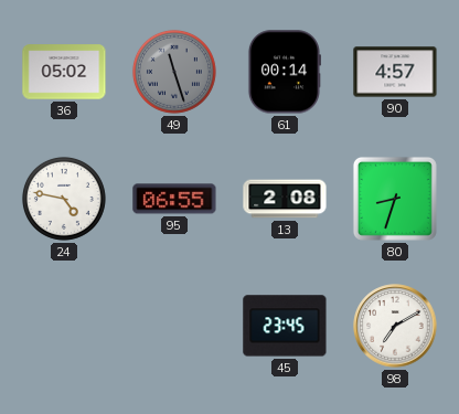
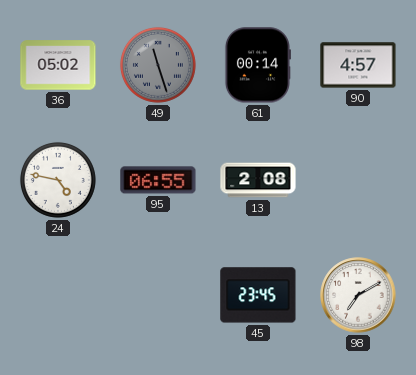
80: 8:33 -> none (395, 199)
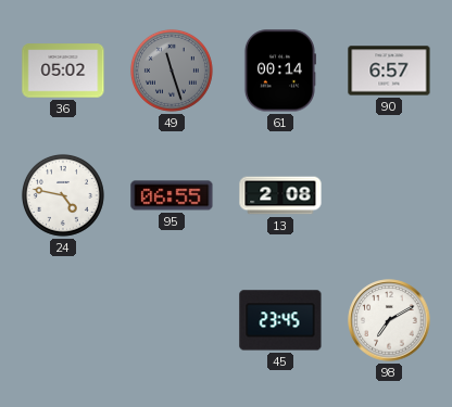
90: 4:57 -> 6:57 (389, 71)
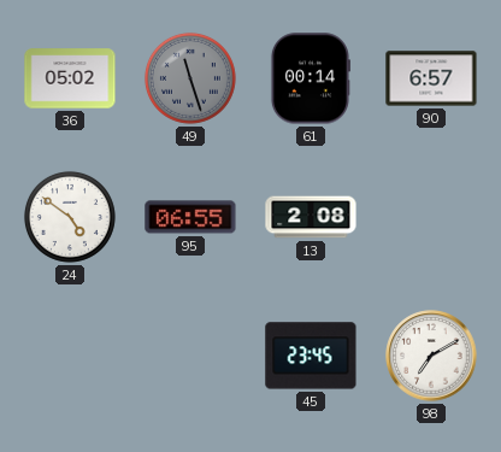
24: 4:47 -> 4:51 (70, 217)
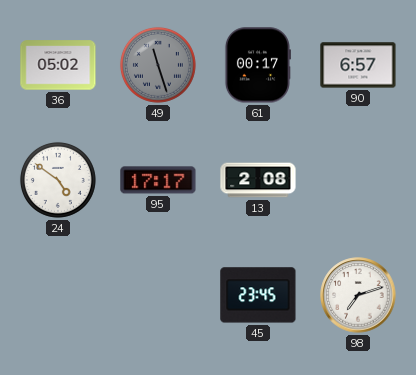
61: 00:14 -> 00:17 (257, 65)
95: 06:55 -> 17:17 (158, 180)
98: 7:10 -> 7:12 (358, 295)
